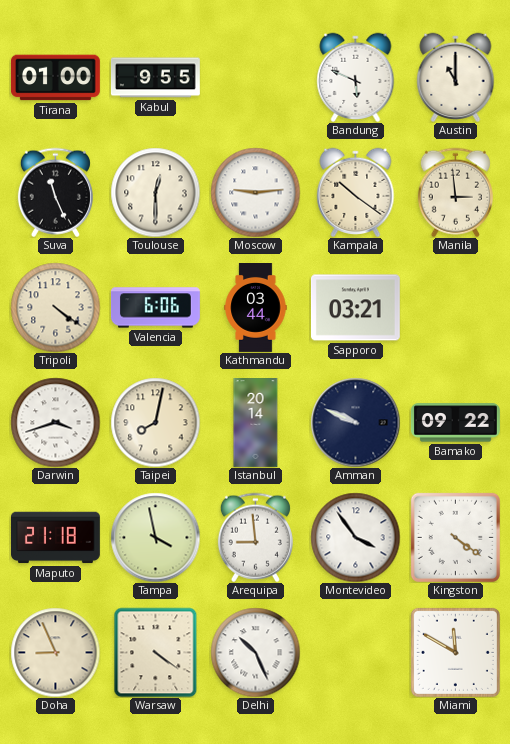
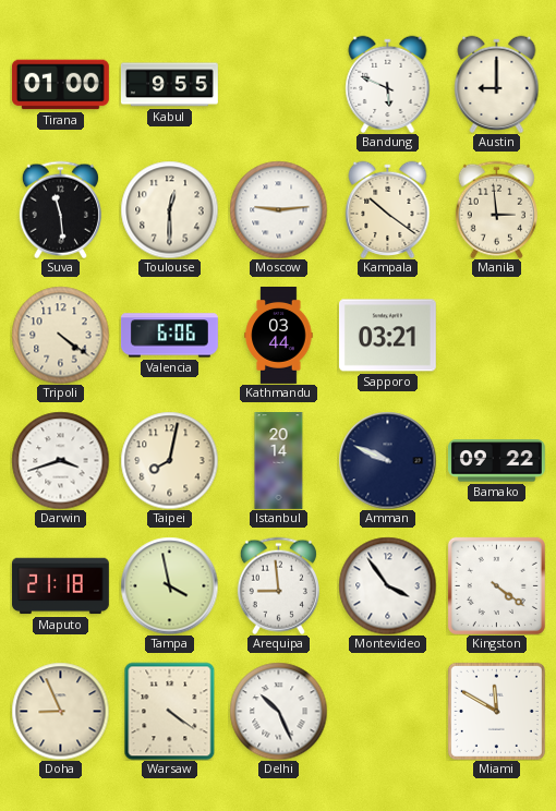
Austin: 11:00 -> 9:00 (497, 84)
Suva: 11:26 -> 11:29 (60, 209)
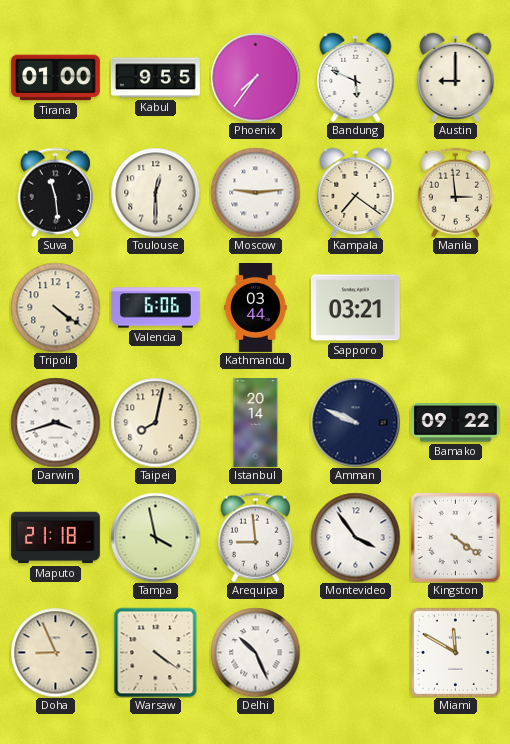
Phoenix: none -> 7:36 (255, 77)
Kampala: 10:21 -> 7:21 (356, 192)
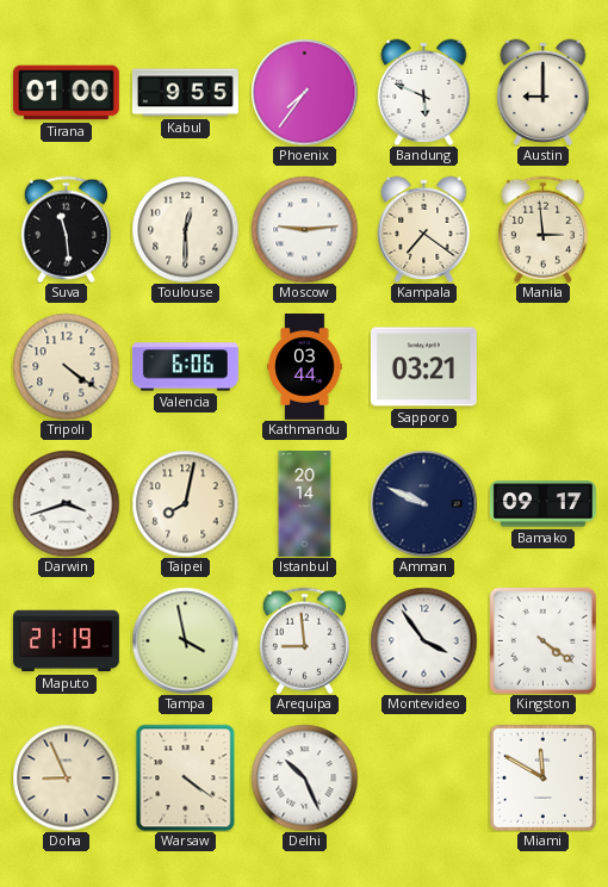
Bamako: 09:22 -> 09:17 (542, 504)
Maputo: 21:18 -> 21:19 (66, 641)
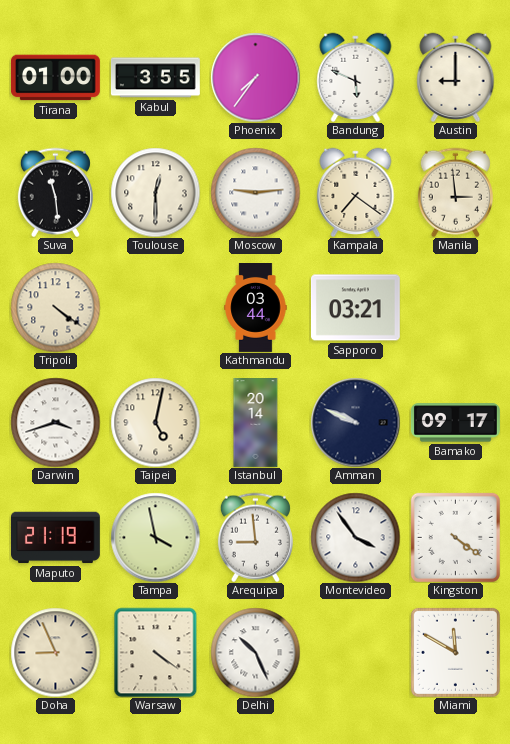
Kabul: 9:55 -> 3:55 (155, 78)
Valencia: 6:06 -> none (185, 367)
Taipei: 8:02 -> 5:02 (155, 422)
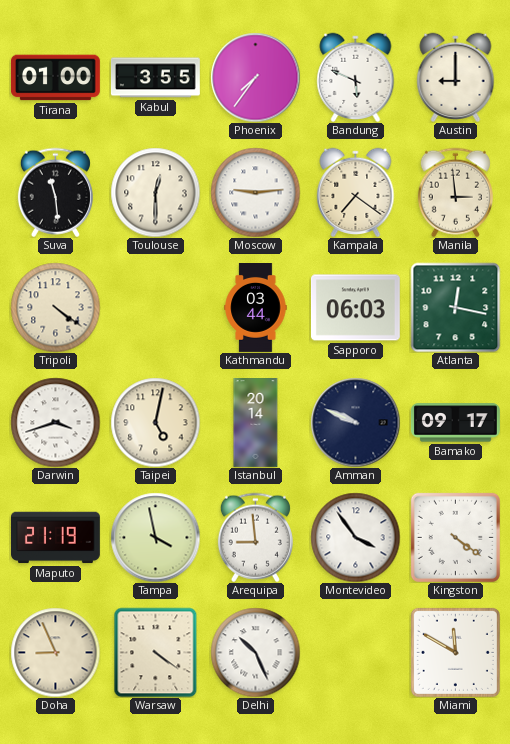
Sapporo: 03:21 -> 06:03 (355, 308)
Atlanta: none -> 12:17 (455, 307)
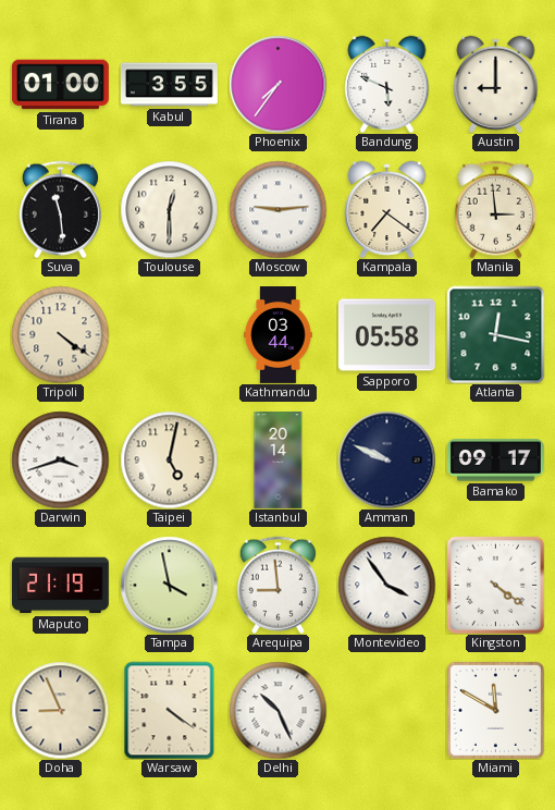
Sapporo: 06:03 -> 05:58 (386, 335)
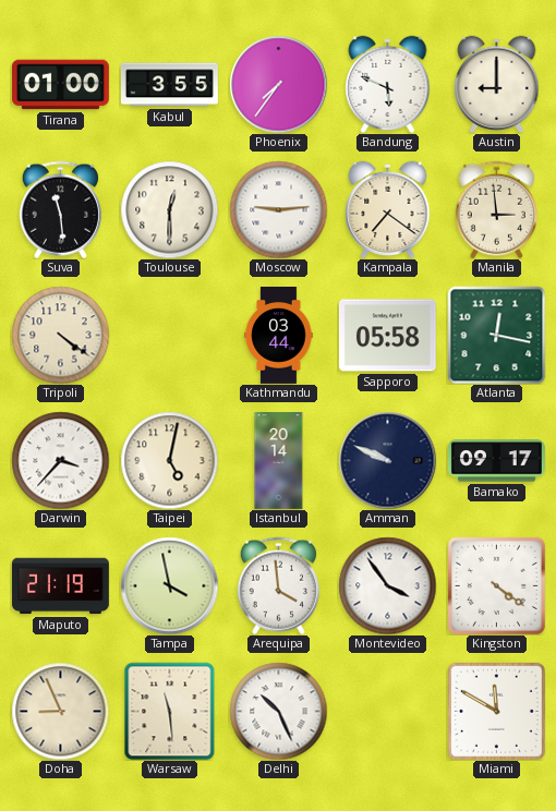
Darwin: 3:42 -> 3:37 (60, 460)
Arequipa: 8:59 -> 3:59 (278, 585)
Warsaw: 4:21 -> 11:29 (170, 711)
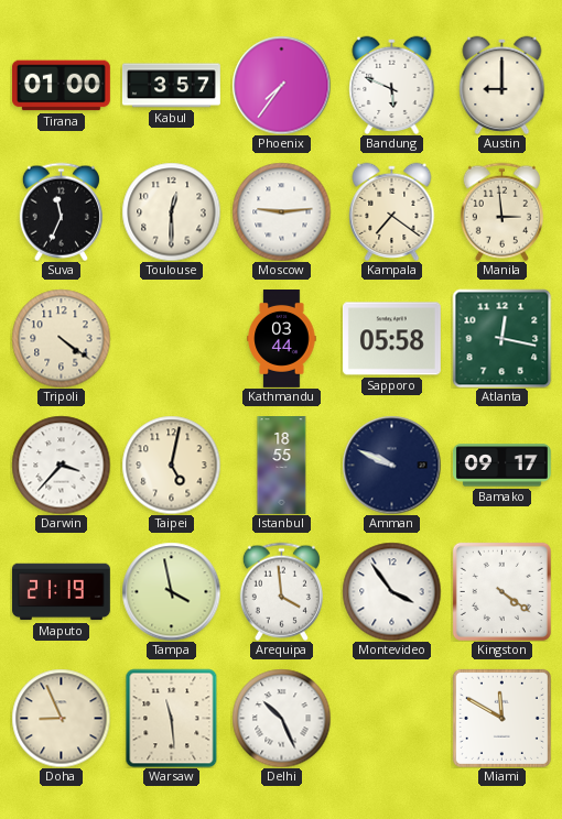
Kabul: 3:55 -> 3:57 (171, 86)
Suva: 11:29 -> 11:34 (61, 211)
Istanbul: 20:14 -> 18:55 (282, 466)
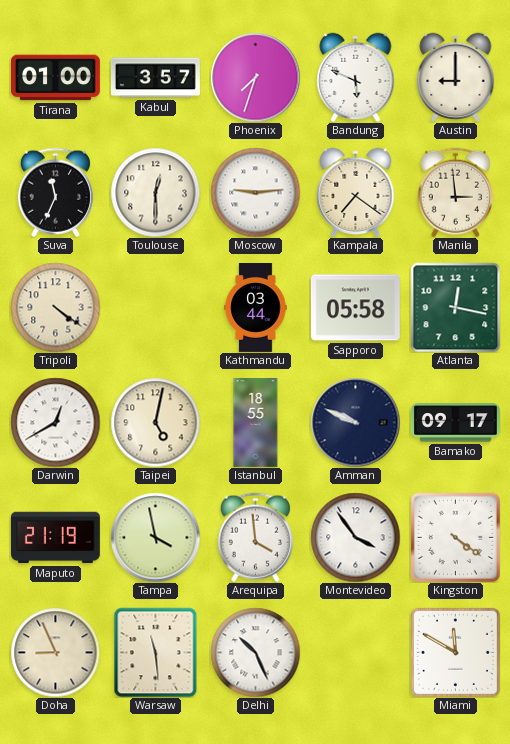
Phoenix: 7:36 -> 7:33 (255, 77)
Darwin: 3:37 -> 12:40 (55, 422)
